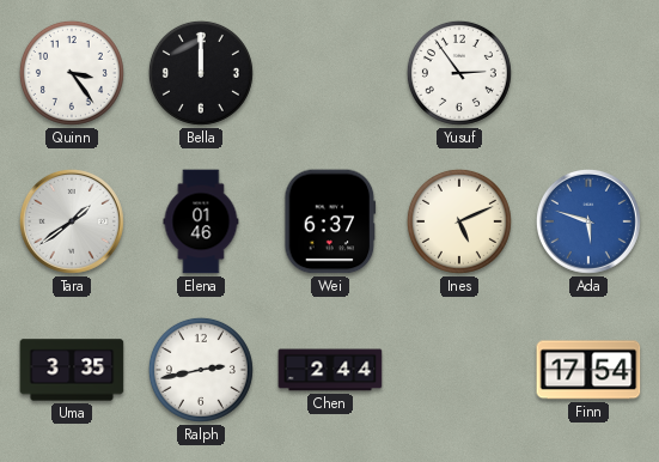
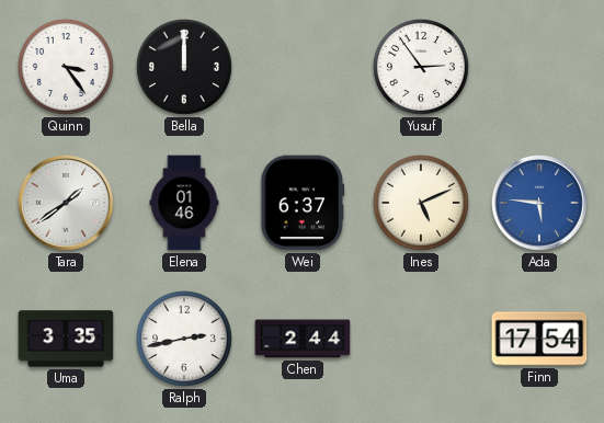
Ada: 5:48 -> 5:46 (539, 203)
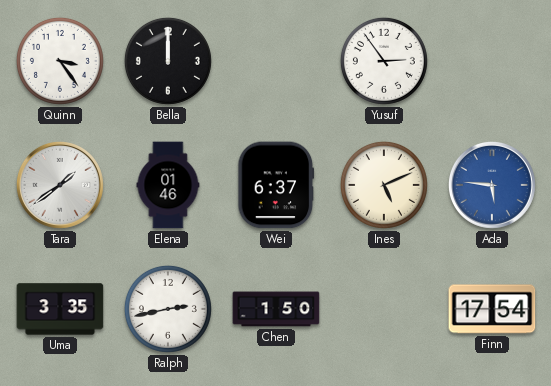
Chen: 2:44 -> 1:50 (276, 309)
